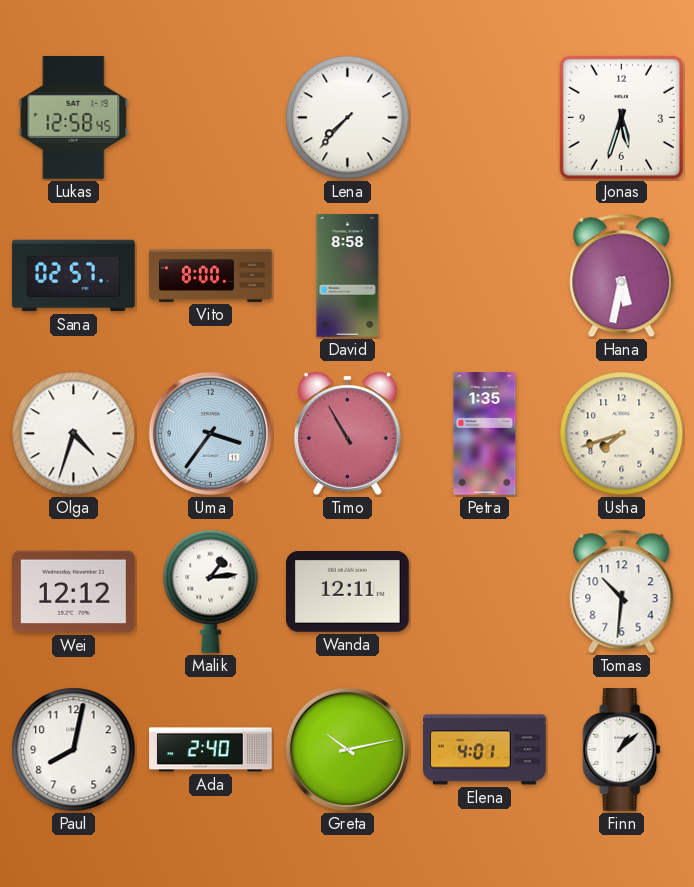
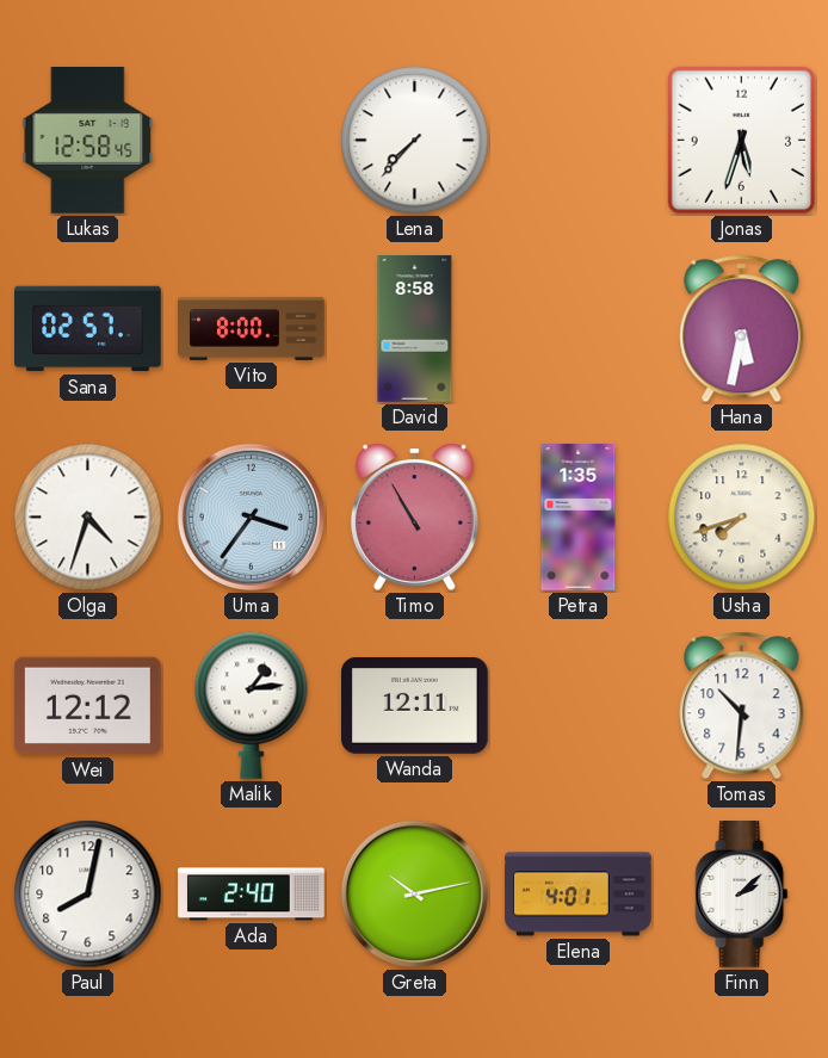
Finn: 1:08 -> 2:08 (742, 895)
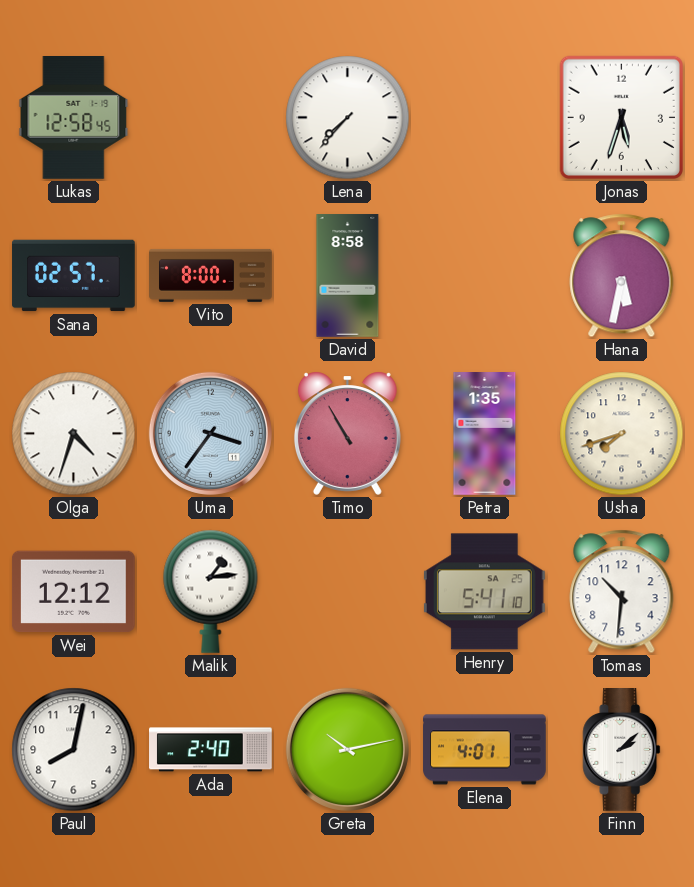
Wanda: 12:11 -> none (415, 706)
Henry: none -> 5:41 (484, 592)
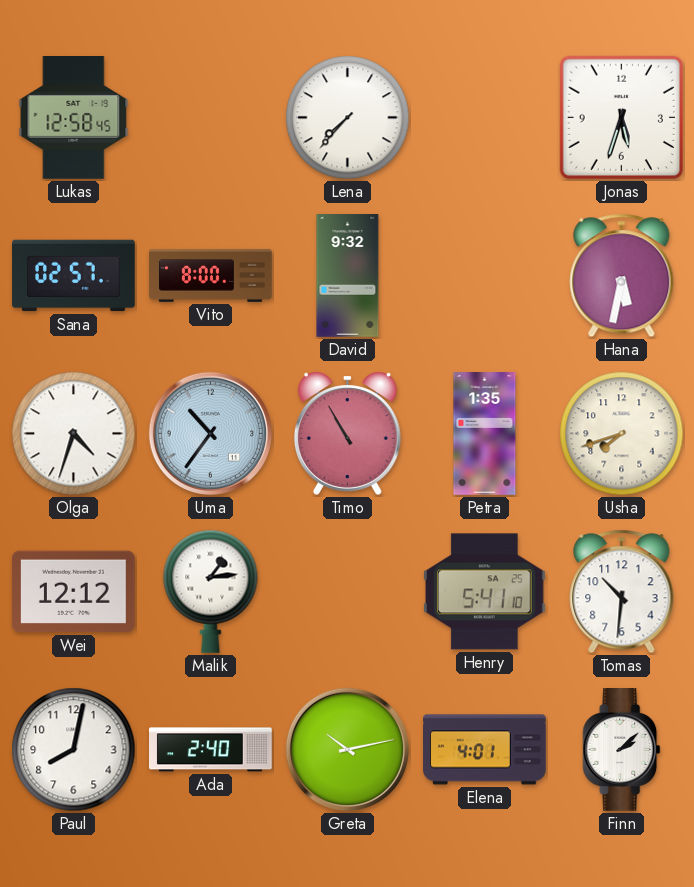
David: 8:58 -> 9:32 (348, 276)
Uma: 3:36 -> 10:36 (210, 433)
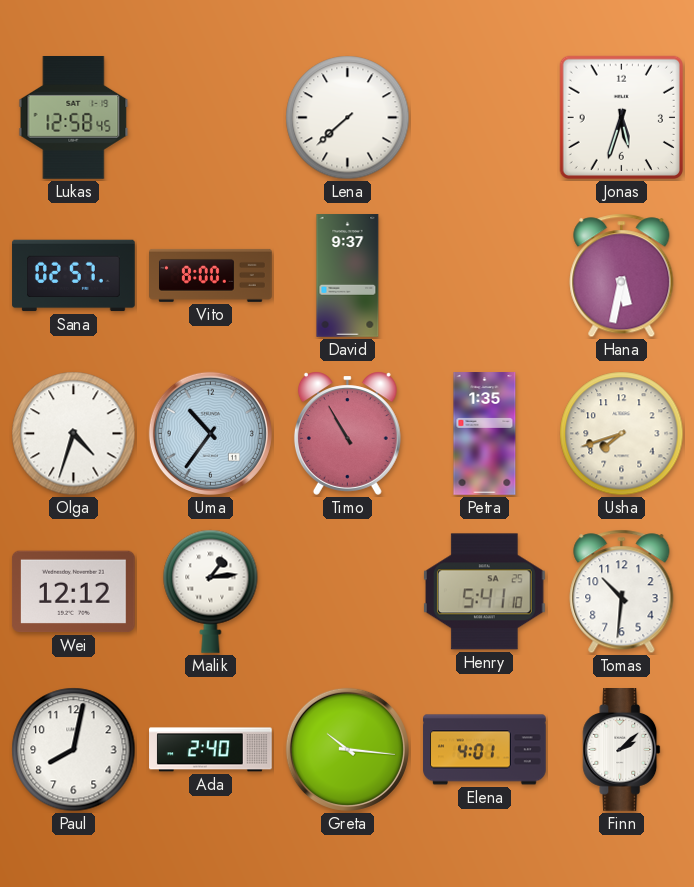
Lena: 7:37 -> 7:38 (348, 118)
David: 9:32 -> 9:37 (348, 276)
Greta: 10:13 -> 10:16 (347, 749)
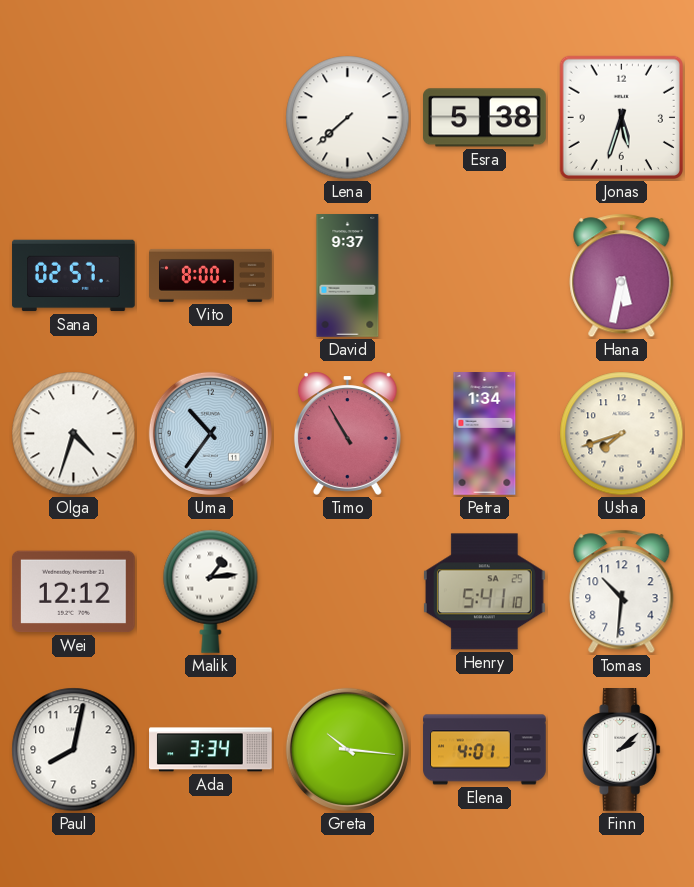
Lukas: 12:58 -> none (74, 118)
Esra: none -> 5:38 (485, 118)
Petra: 1:35 -> 1:34 (485, 434)
Ada: 2:40 -> 3:34 (211, 750)
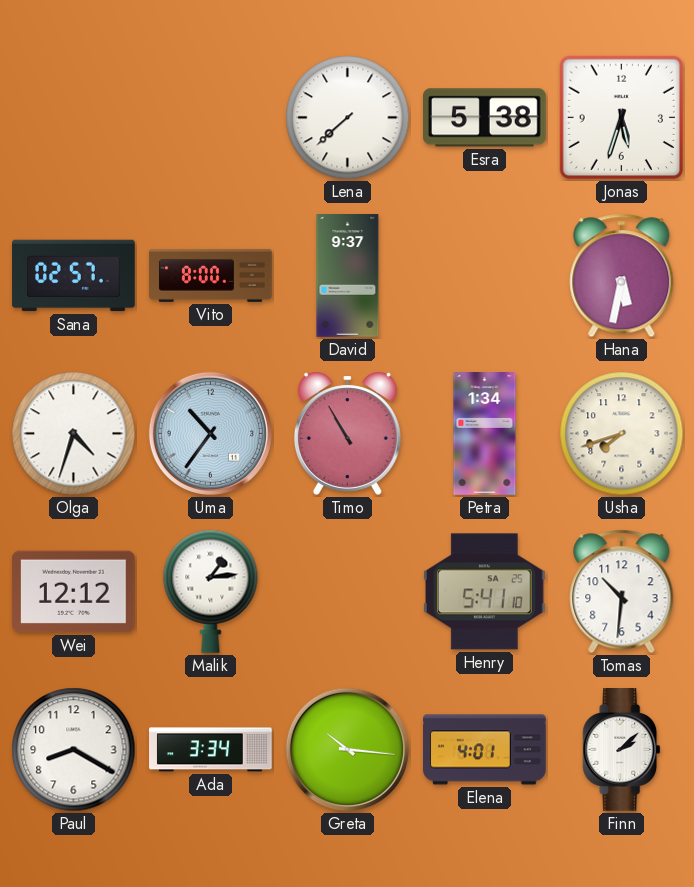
Paul: 8:02 -> 8:20 (74, 750)
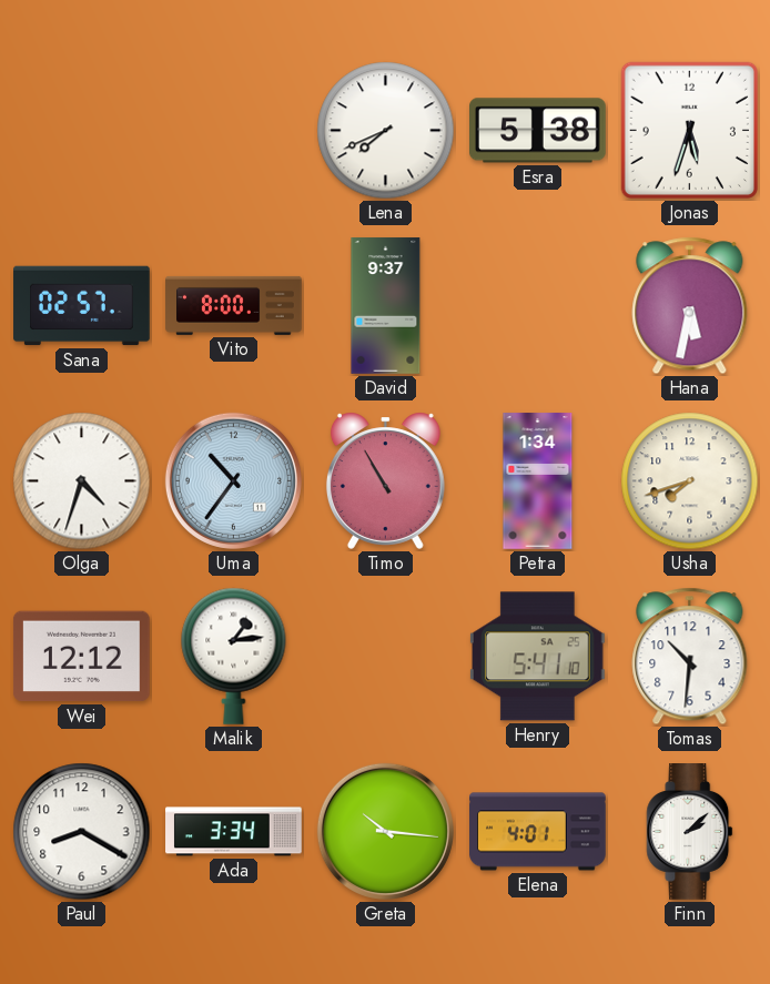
Lena: 7:38 -> 7:41 (386, 131)
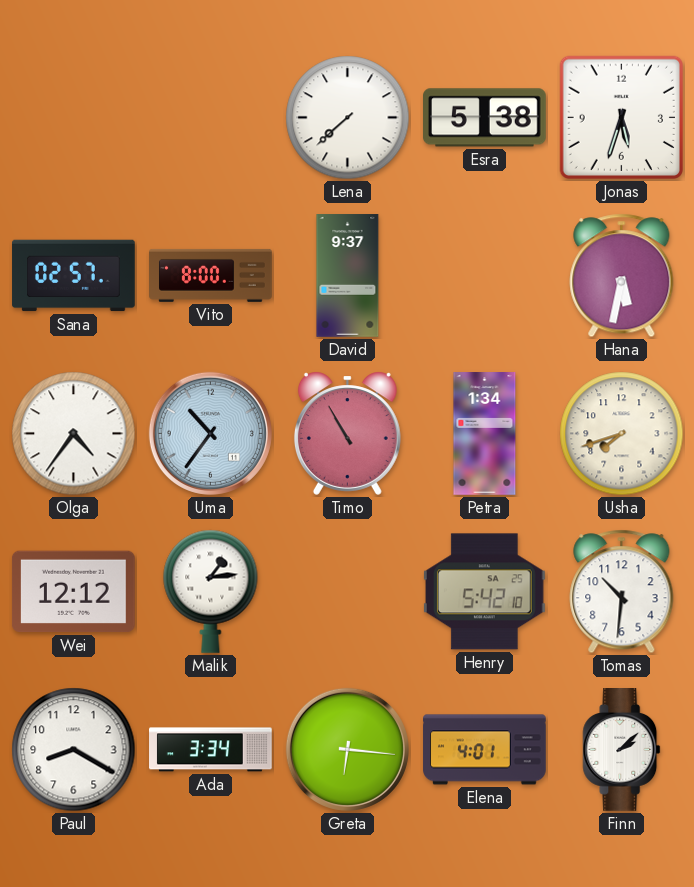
Lena: 7:41 -> 7:38 (348, 118)
Olga: 4:33 -> 4:36 (74, 434)
Henry: 5:41 -> 5:42 (484, 592)
Greta: 10:16 -> 6:16 (347, 749)
